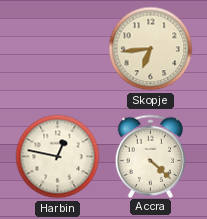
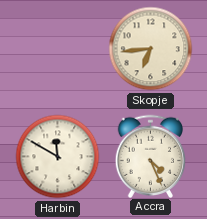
Harbin: 12:47 -> 11:50 (58, 157)
Accra: 4:22 -> 4:26 (151, 156)
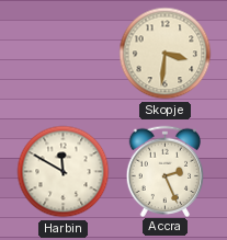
Skopje: 6:44 -> 3:31 (166, 54)
Accra: 4:26 -> 2:26 (166, 171)
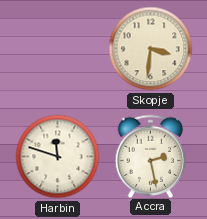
Harbin: 11:50 -> 11:48 (58, 157)
Accra: 2:26 -> 2:28 (151, 156)
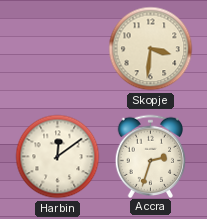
Harbin: 11:48 -> 12:09 (58, 157)
Accra: 2:28 -> 2:33 (151, 156)
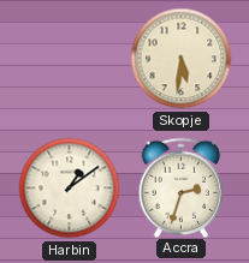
Skopje: 3:31 -> 5:31 (182, 59)
Harbin: 12:09 -> 1:09 (70, 189)
